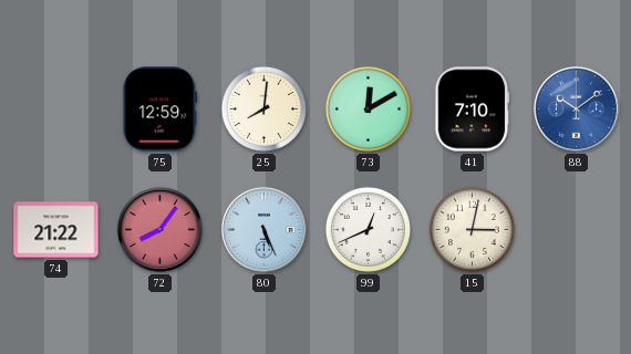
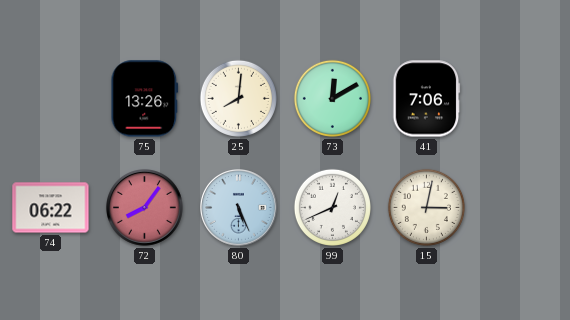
75: 12:59 -> 13:26 (145, 99)
41: 7:10 -> 7:06 (426, 99)
88: 10:09 -> none (577, 110)
74: 21:22 -> 06:22 (51, 208)
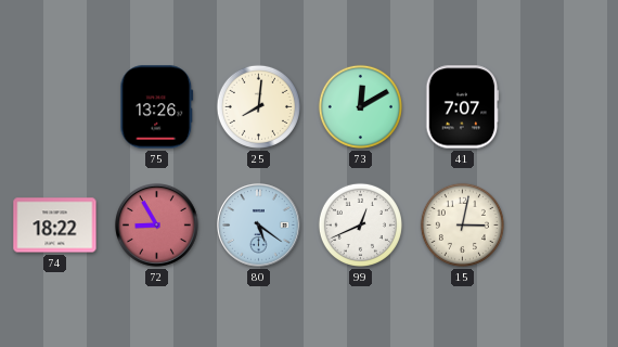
41: 7:06 -> 7:07 (462, 107)
74: 06:22 -> 18:22 (55, 226)
72: 8:06 -> 8:55 (157, 226)
80: 5:26 -> 5:21 (259, 226)
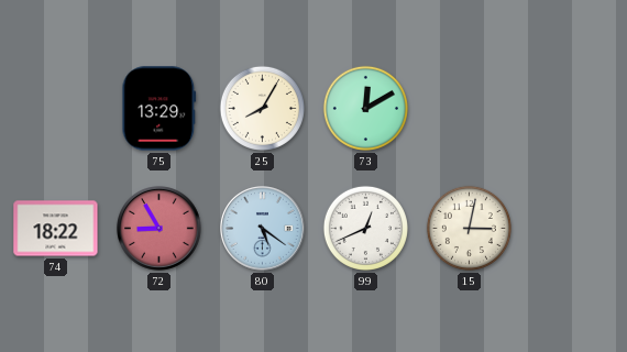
75: 13:26 -> 13:29 (159, 109)
25: 8:01 -> 8:05 (262, 108)
41: 7:07 -> none (462, 107)
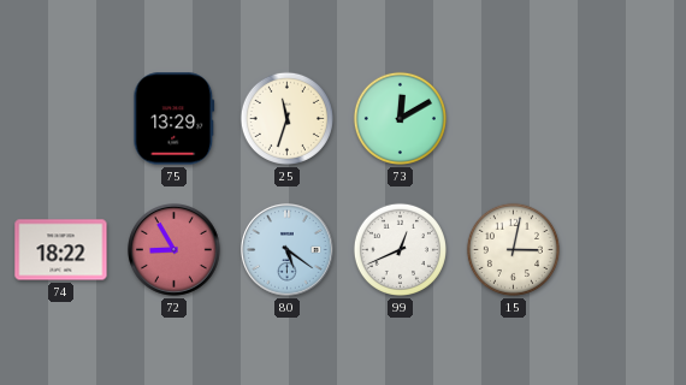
25: 8:05 -> 11:33 (286, 118)
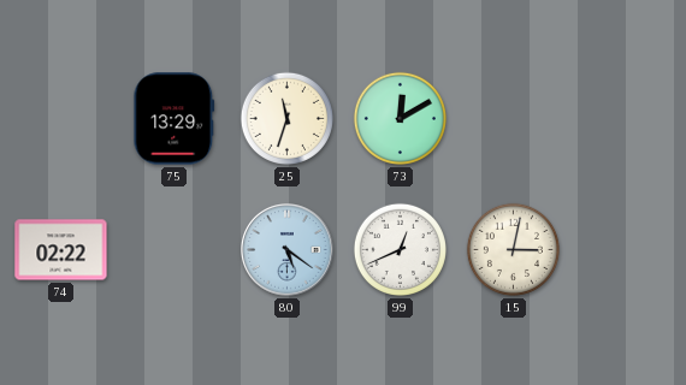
74: 18:22 -> 02:22 (61, 250)
72: 8:55 -> none (175, 250)
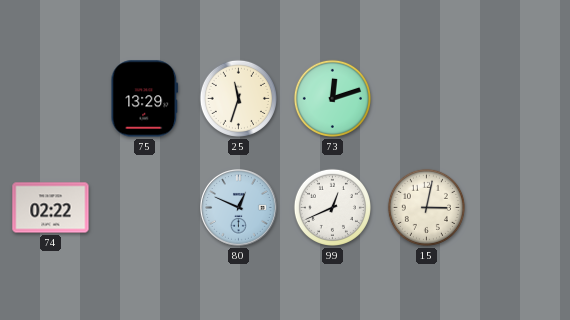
73: 12:10 -> 12:12 (332, 98)
80: 5:21 -> 12:49 (239, 208)
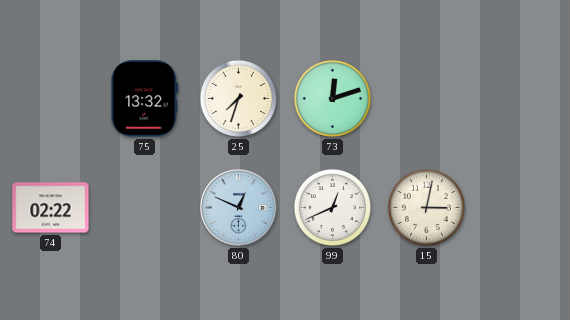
75: 13:29 -> 13:32 (145, 99)
25: 11:33 -> 7:33 (238, 98)
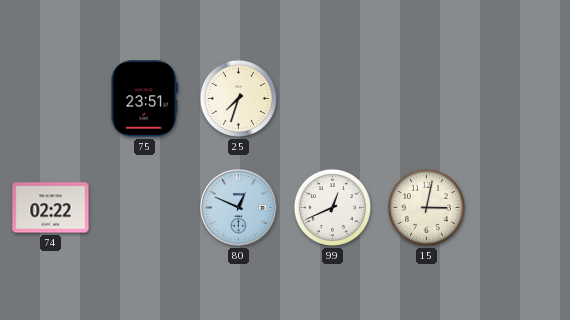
75: 13:32 -> 23:51 (145, 99)
73: 12:12 -> none (332, 98)
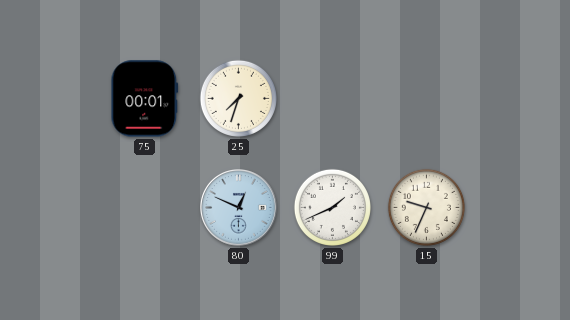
75: 23:51 -> 00:01 (145, 99)
74: 02:22 -> none (51, 208)
99: 12:41 -> 1:41 (332, 207)
15: 3:02 -> 9:34 (426, 207)
